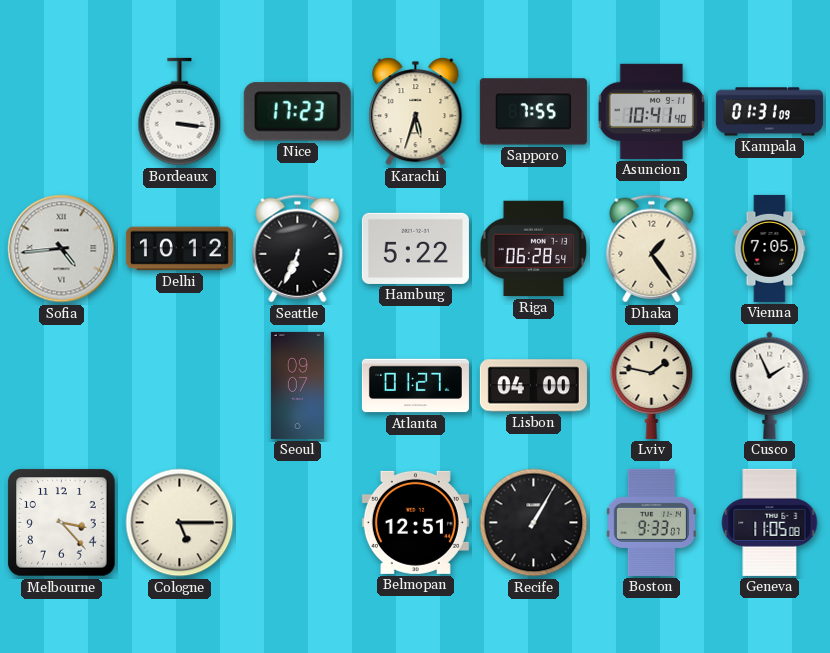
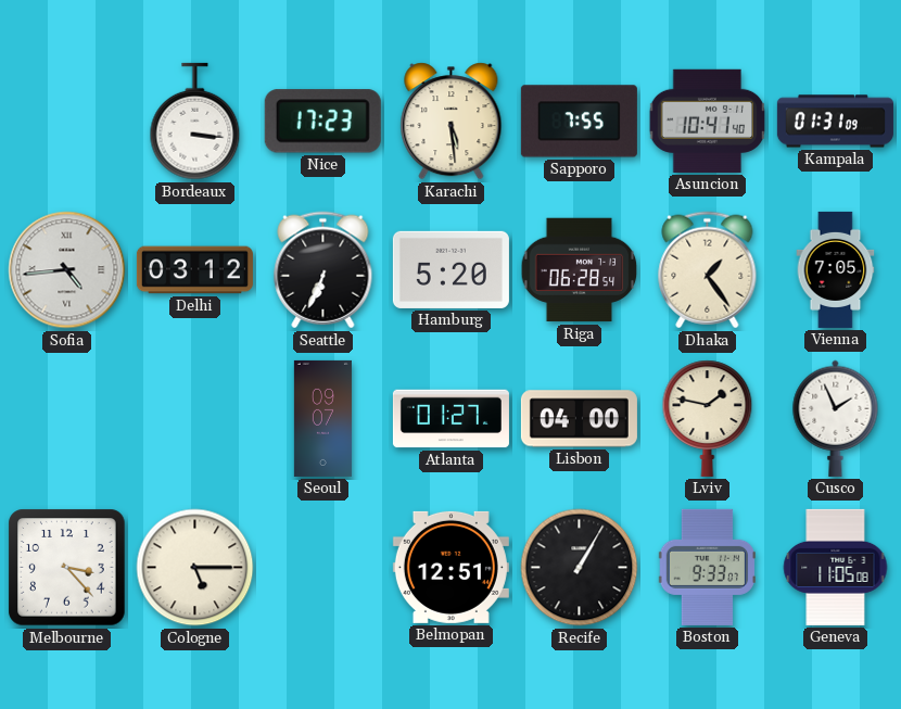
Karachi: 5:33 -> 5:29 (452, 122)
Delhi: 10:12 -> 03:12 (194, 270)
Hamburg: 5:22 -> 5:20 (451, 269)
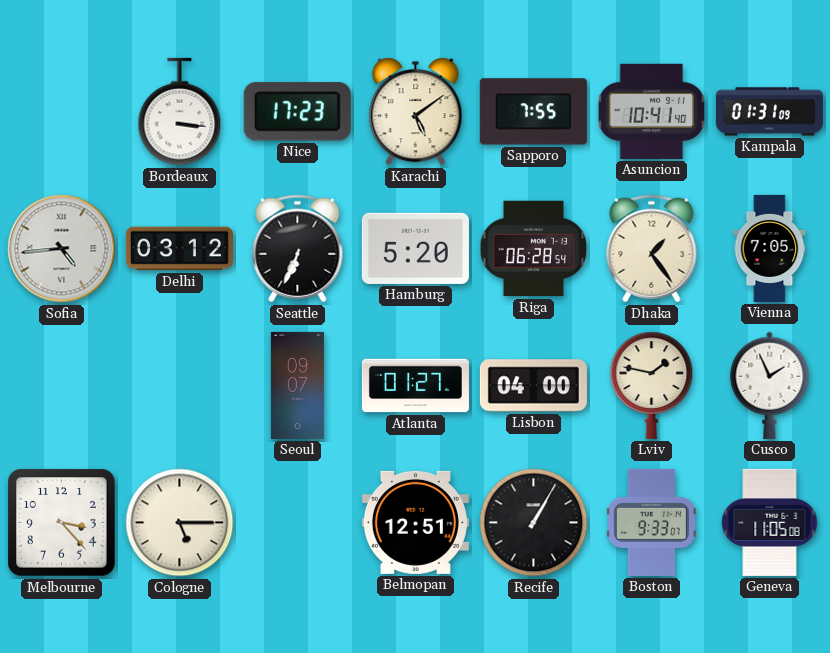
Karachi: 5:29 -> 5:09 (416, 112)
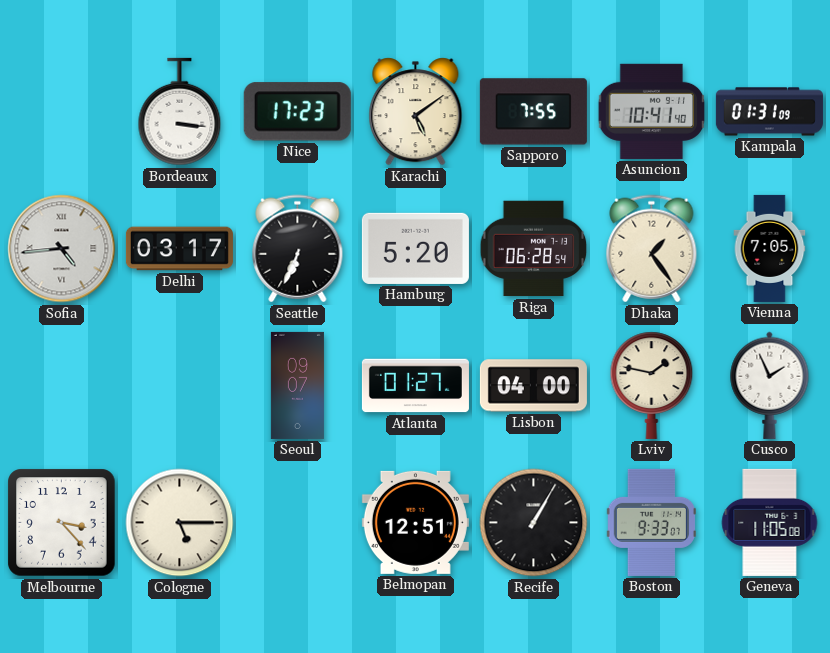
Delhi: 03:12 -> 03:17 (179, 249)
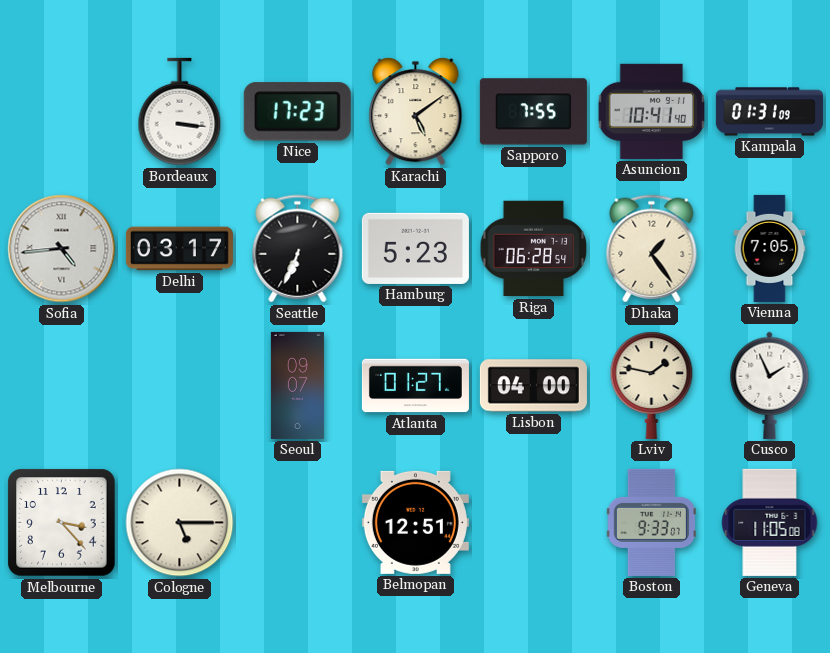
Hamburg: 5:20 -> 5:23 (415, 248)
Recife: 1:05 -> none (534, 523)
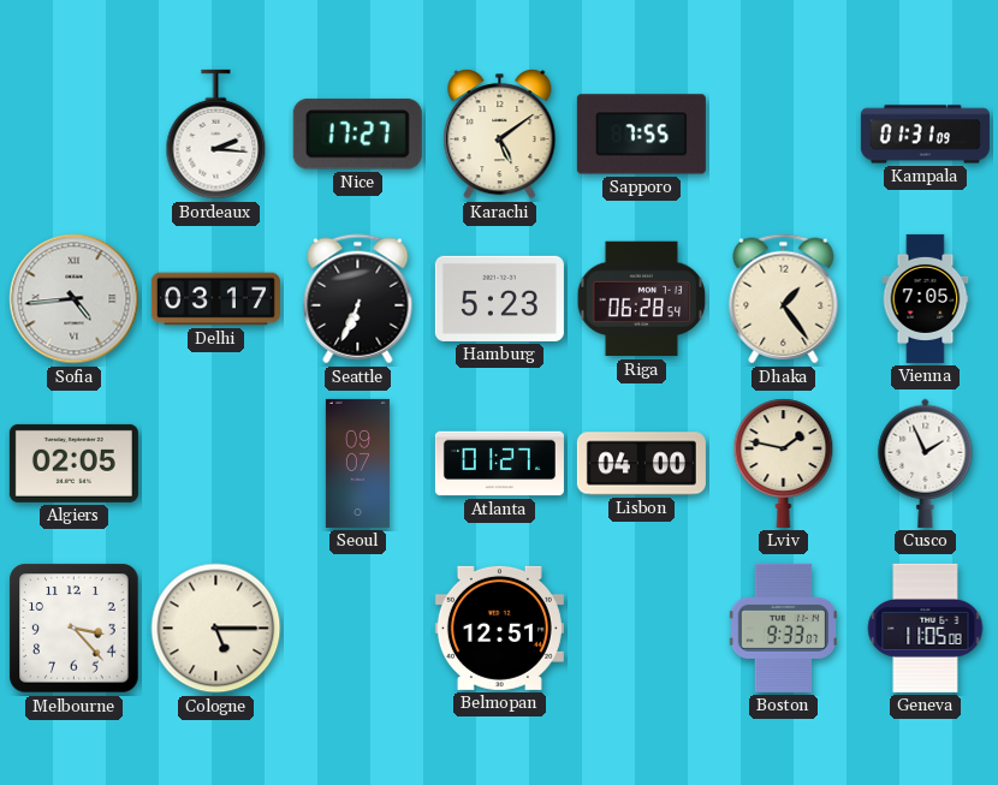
Bordeaux: 3:16 -> 2:16 (216, 135)
Nice: 17:23 -> 17:27 (357, 135)
Asuncion: 10:41 -> none (652, 111)
Algiers: none -> 02:05 (73, 463)
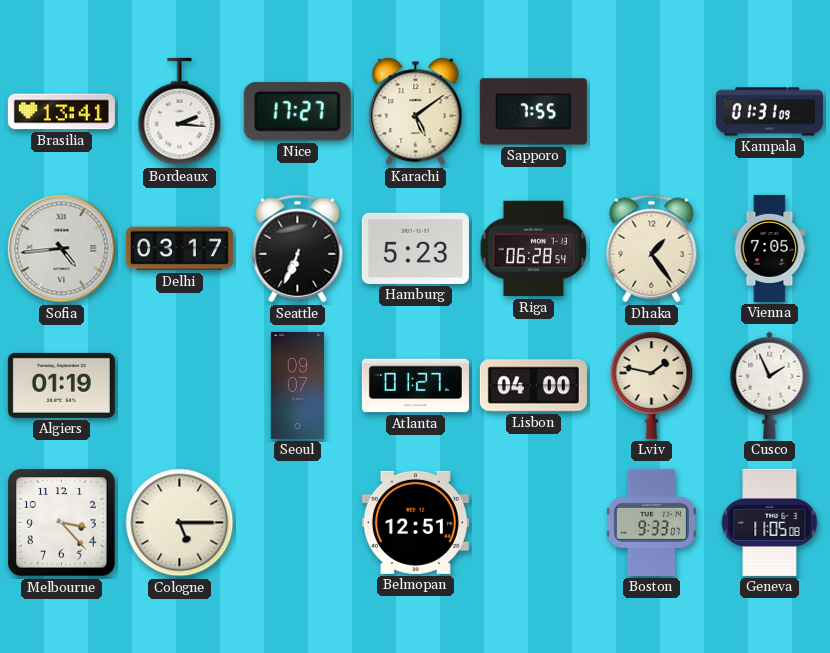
Brasilia: none -> 13:41 (61, 112)
Algiers: 02:05 -> 01:19 (61, 385)
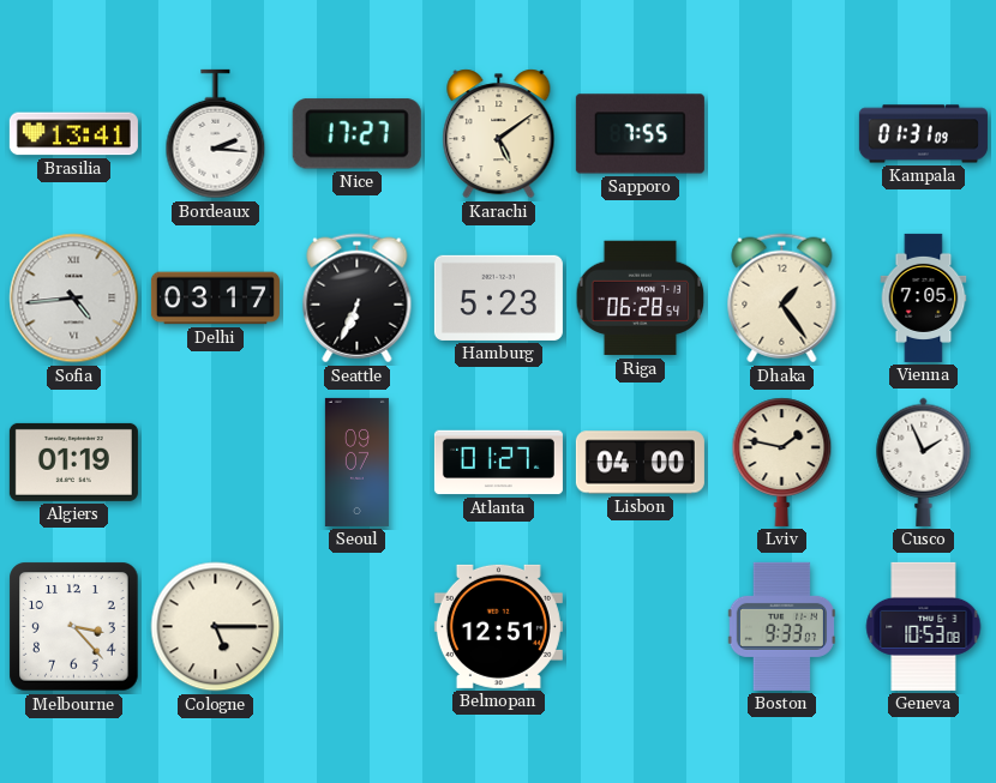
Geneva: 11:05 -> 10:53 (924, 626)
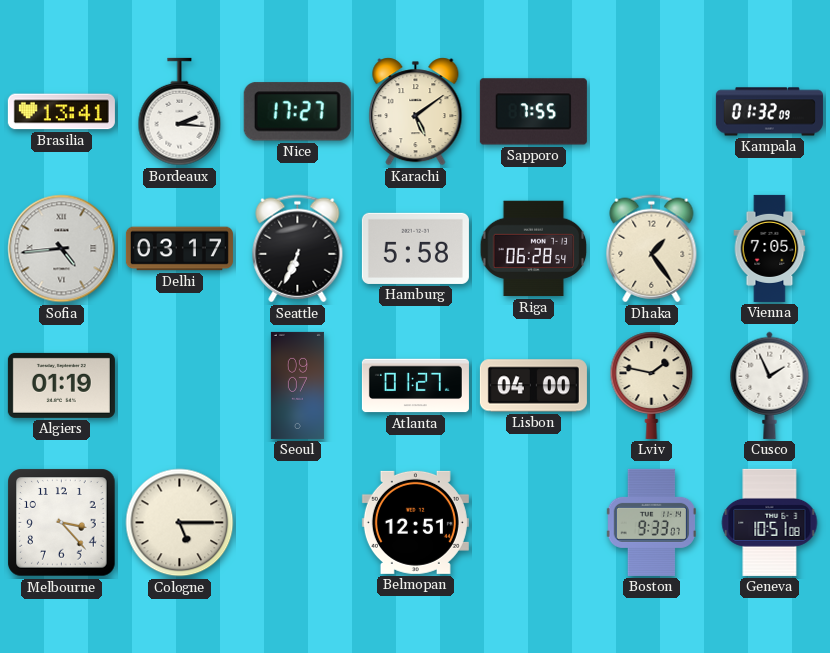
Kampala: 01:31 -> 01:32 (769, 112)
Hamburg: 5:23 -> 5:58 (415, 248)
Geneva: 10:53 -> 10:51 (770, 522)
